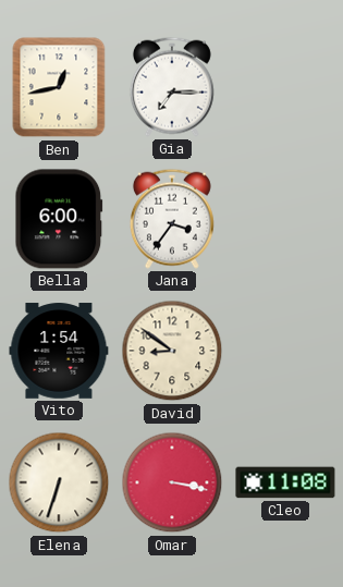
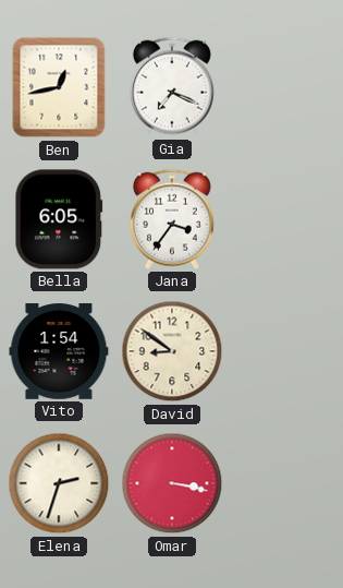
Gia: 7:15 -> 7:19 (172, 87)
Bella: 6:00 -> 6:05 (59, 219)
Elena: 6:33 -> 2:33 (59, 483)
Cleo: 11:08 -> none (285, 482)
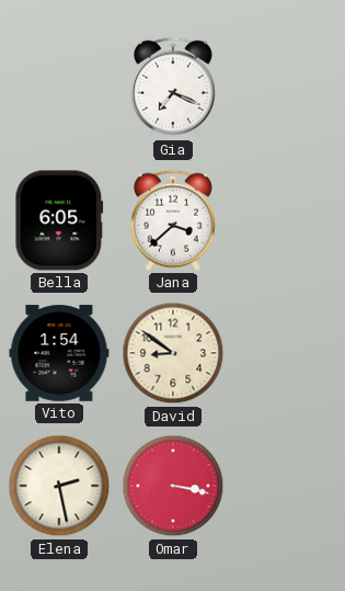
Ben: 12:43 -> none (59, 87)
Jana: 3:36 -> 3:38 (173, 220)
Elena: 2:33 -> 2:28 (59, 486)
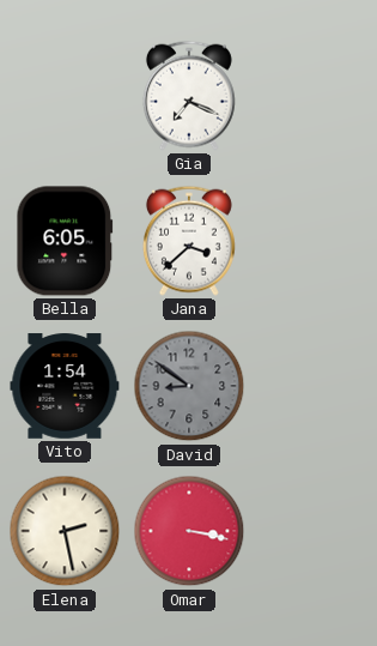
David dial: cream -> grey (189, 386)
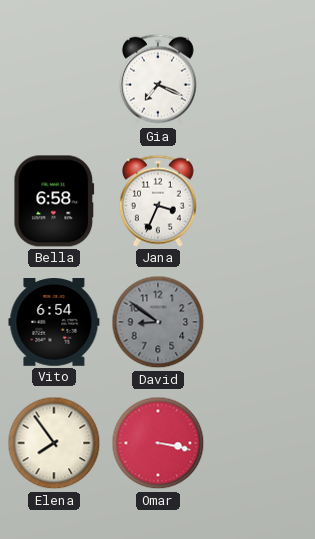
Bella: 6:05 -> 6:58 (54, 201)
Jana: 3:38 -> 3:34 (158, 201)
Vito: 1:54 -> 6:54 (54, 322)
Elena: 2:28 -> 7:54 (54, 443)
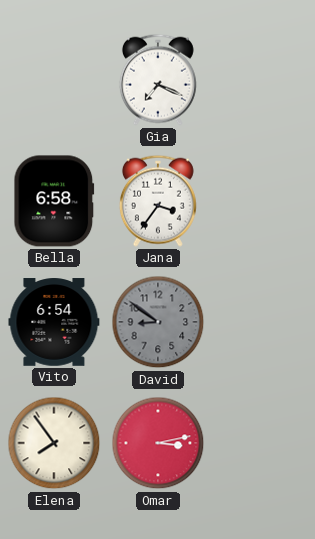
Jana: 3:34 -> 3:36 (158, 201)
Omar: 3:17 -> 3:13 (158, 443)
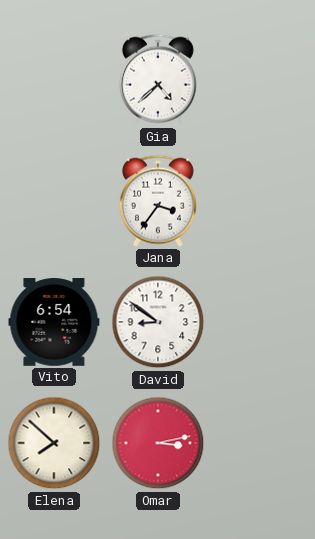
Gia: 7:19 -> 4:38 (158, 80)
Bella: 6:58 -> none (54, 201)
David dial: grey -> white (158, 322)
Elena: 7:54 -> 7:52 (54, 443)
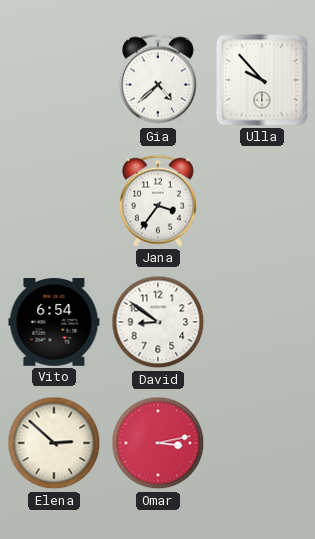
Ulla: none -> 9:53 (262, 80)
Elena: 7:52 -> 2:52 (54, 443)
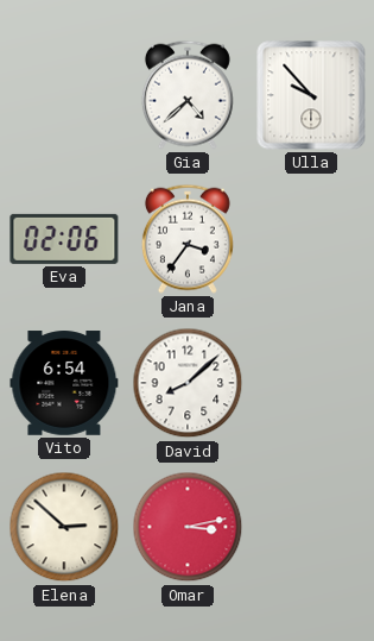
Eva: none -> 02:06 (64, 239)
David: 8:51 -> 8:08 (188, 383)
